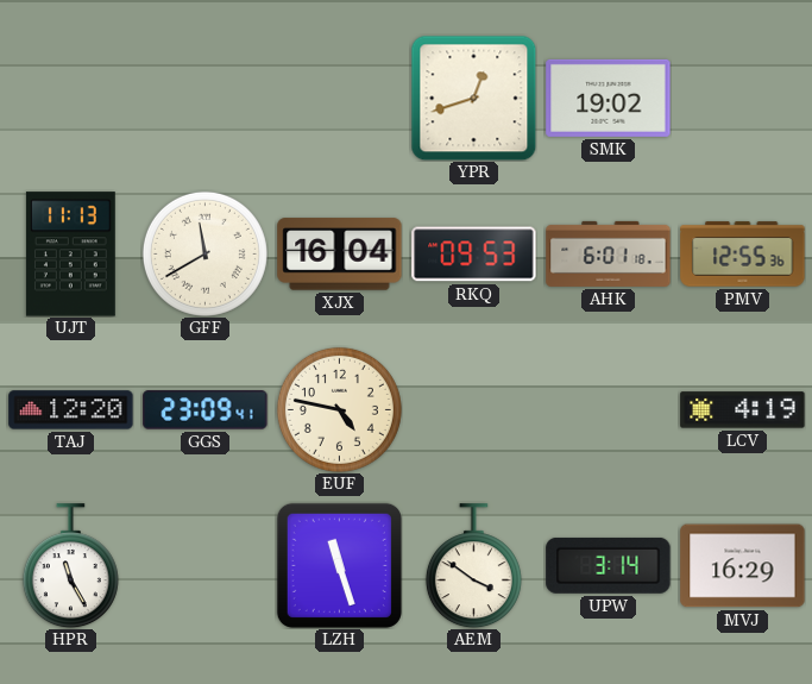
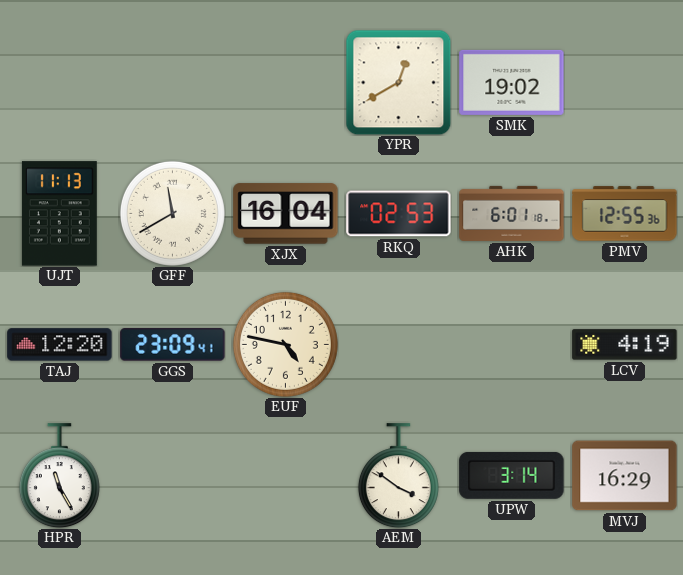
YPR: 12:42 -> 12:40 (398, 82)
RKQ: 09:53 -> 02:53 (399, 214)
LZH: 11:27 -> none (339, 565)
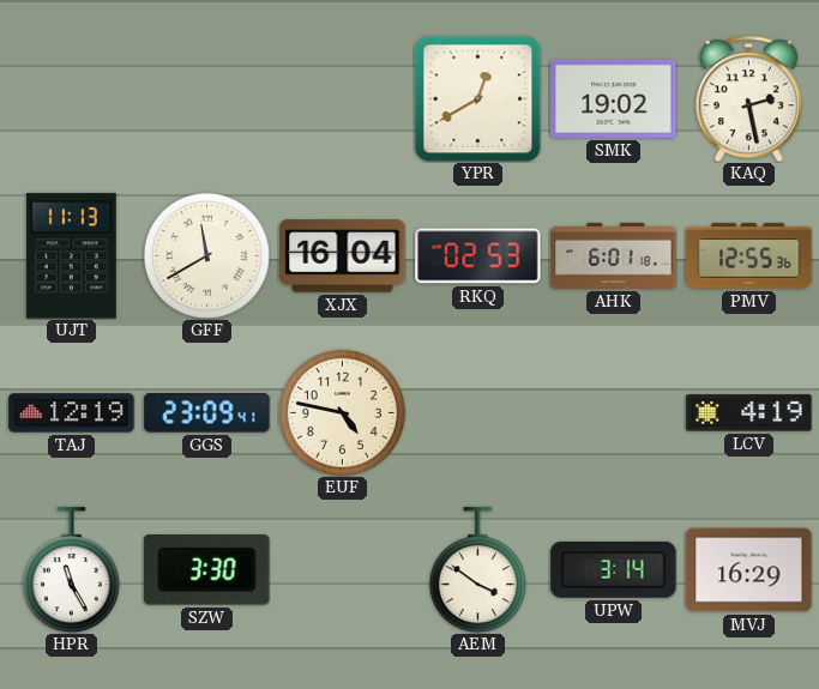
KAQ: none -> 2:28 (748, 98)
TAJ: 12:20 -> 12:19 (72, 413)
SZW: none -> 3:30 (207, 570)
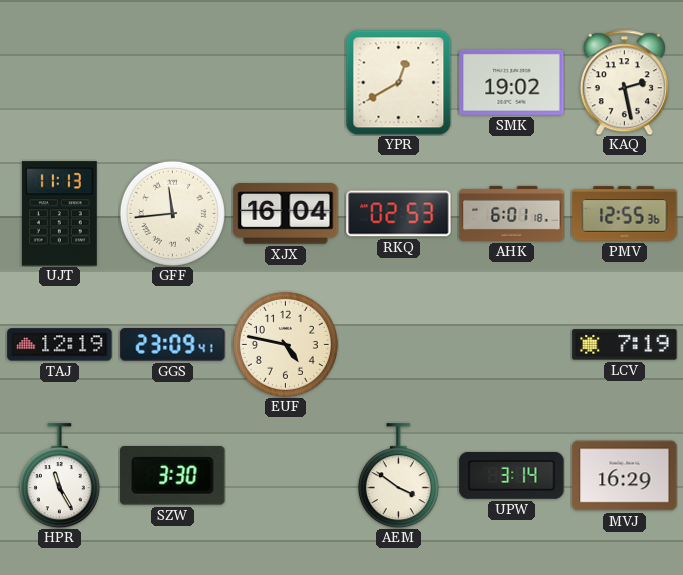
GFF: 11:40 -> 11:44 (172, 213)
LCV: 4:19 -> 7:19 (625, 345)
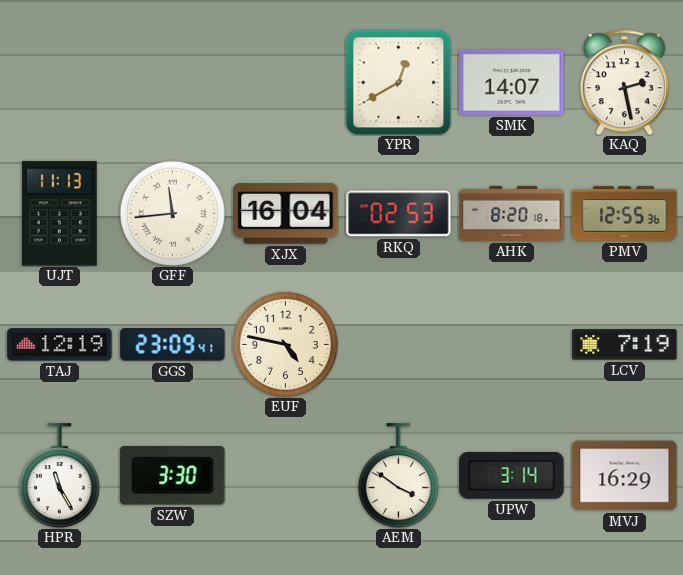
SMK: 19:02 -> 14:07 (512, 82)
AHK: 6:01 -> 8:20 (512, 213)
